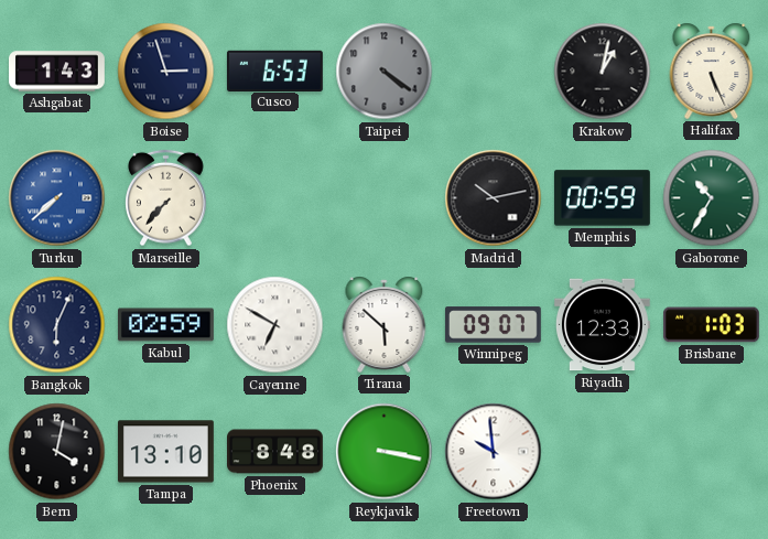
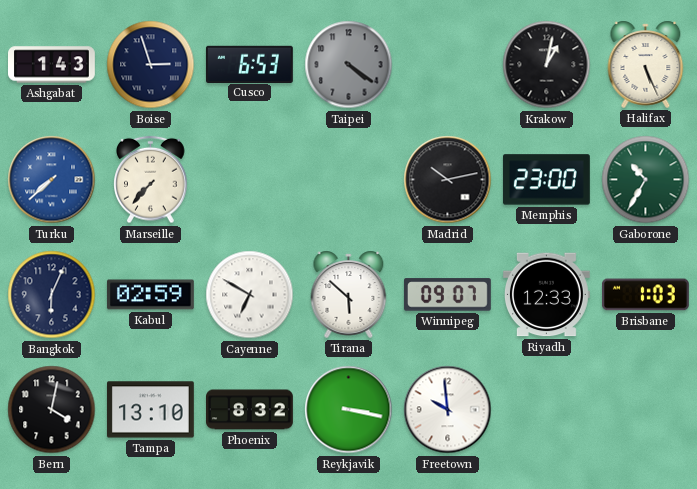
Memphis: 00:59 -> 23:00 (546, 180)
Phoenix: 8:48 -> 8:32 (250, 410)
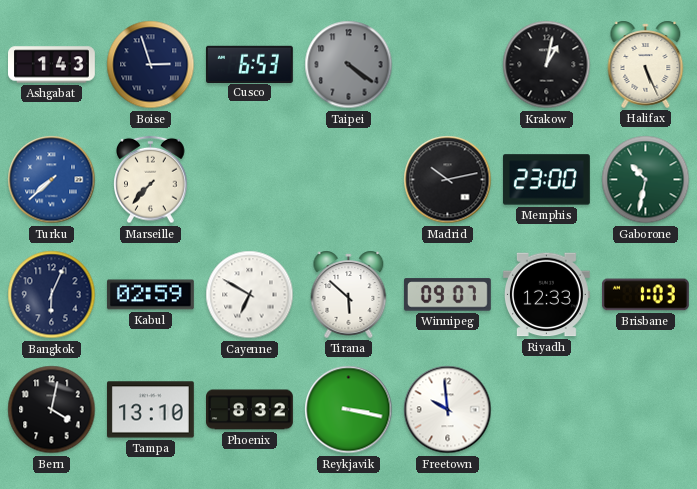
Gaborone: 10:35 -> 10:32 (646, 180)
